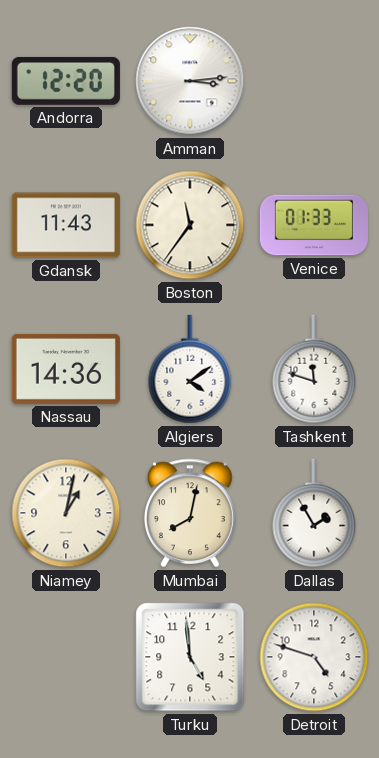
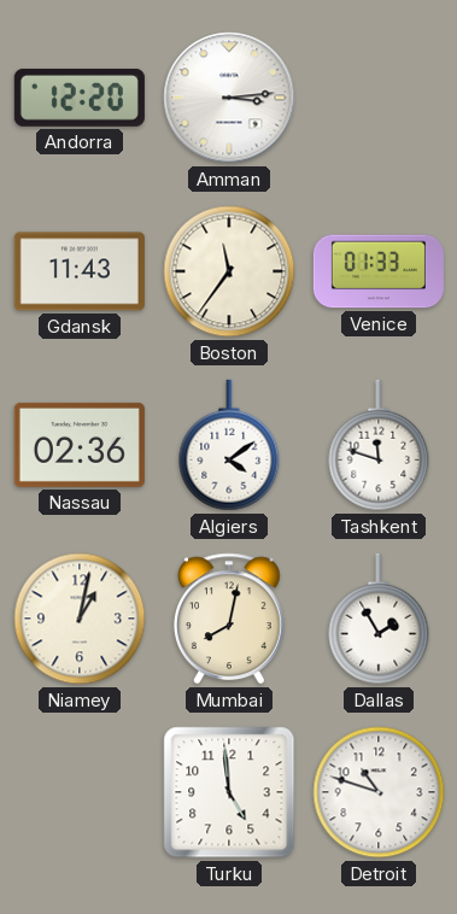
Nassau: 14:36 -> 02:36 (80, 445)
Detroit: 4:48 -> 10:48 (379, 792)
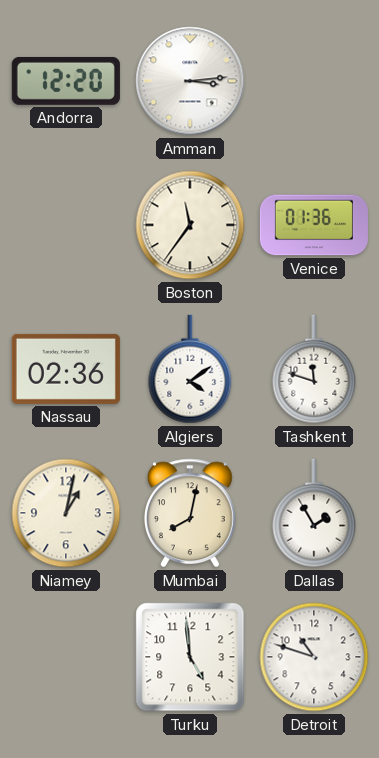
Gdansk: 11:43 -> none (80, 271)
Venice: 01:33 -> 01:36 (314, 225)
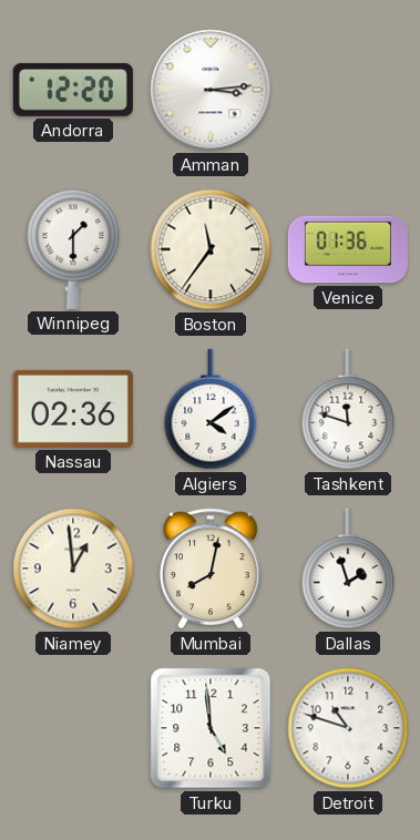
Winnipeg: none -> 1:30 (73, 249)
Niamey: 1:02 -> 12:59 (73, 568)
Dallas: 1:55 -> 1:57 (348, 568)
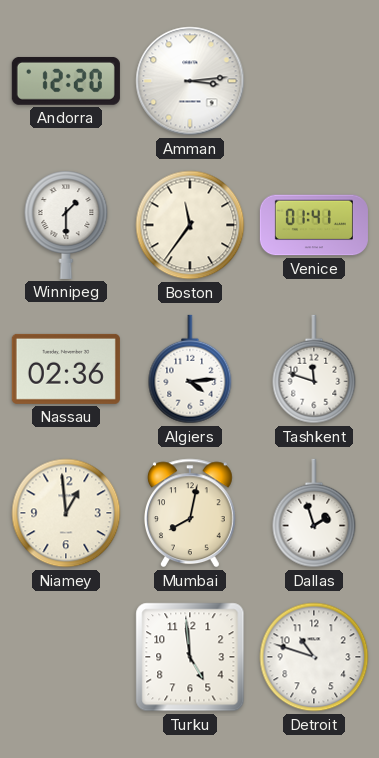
Venice: 01:36 -> 01:41 (314, 225)
Algiers: 4:09 -> 4:14 (190, 369)
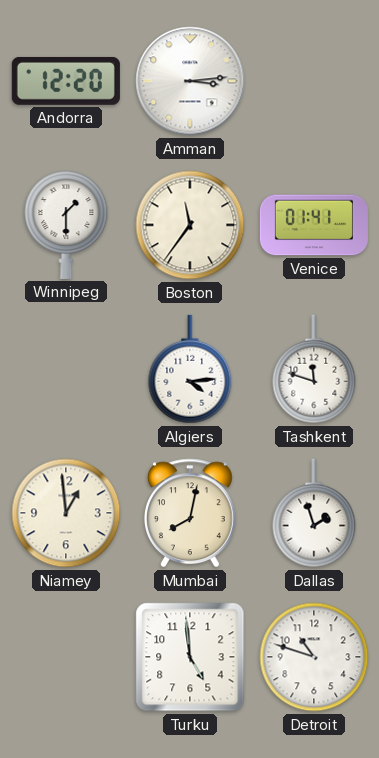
Nassau: 02:36 -> none (66, 369)
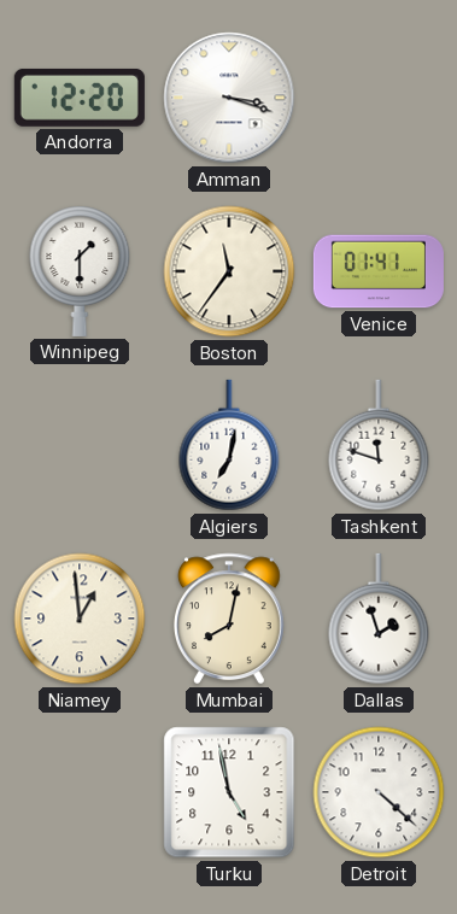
Amman: 3:14 -> 3:18 (229, 98)
Algiers: 4:14 -> 7:02 (229, 445)
Turku: 4:59 -> 4:58 (229, 792)
Detroit: 10:48 -> 4:22 (379, 792)
